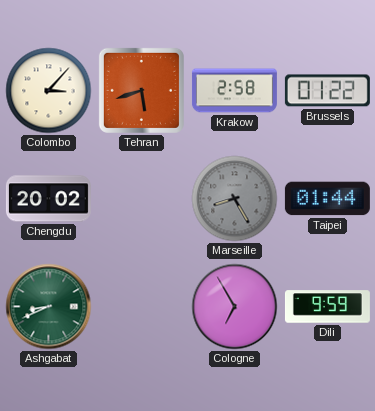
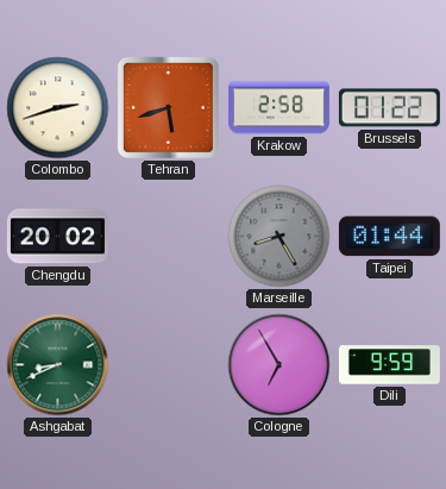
Colombo: 3:07 -> 2:42 (58, 108)
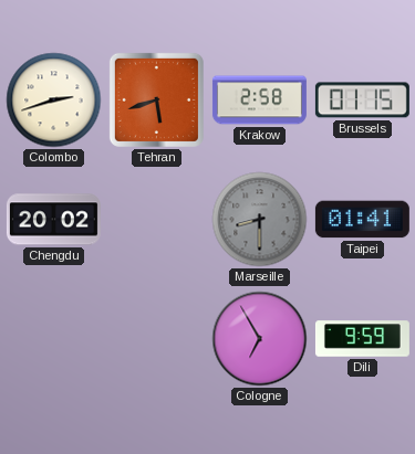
Brussels: 01:22 -> 01:15 (362, 101)
Marseille: 8:25 -> 8:30 (260, 220)
Taipei: 01:44 -> 01:41 (362, 220)
Ashgabat: 8:41 -> none (58, 365)
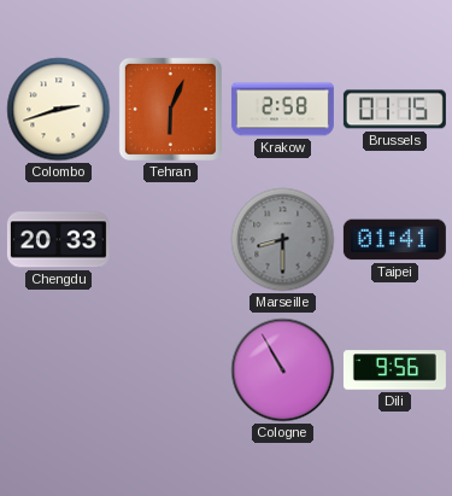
Tehran: 5:42 -> 6:04 (170, 109)
Chengdu: 20:02 -> 20:33 (58, 240)
Cologne: 6:55 -> 10:55 (283, 370)
Dili: 9:59 -> 9:56 (394, 370)
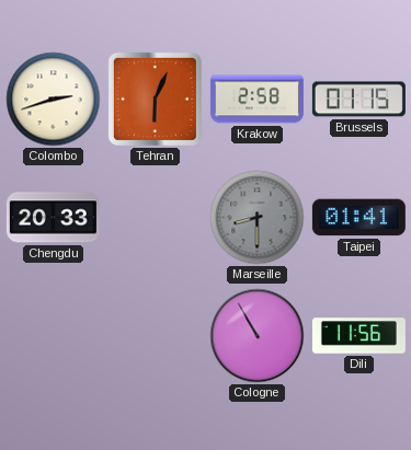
Dili: 9:56 -> 11:56 (358, 336)
